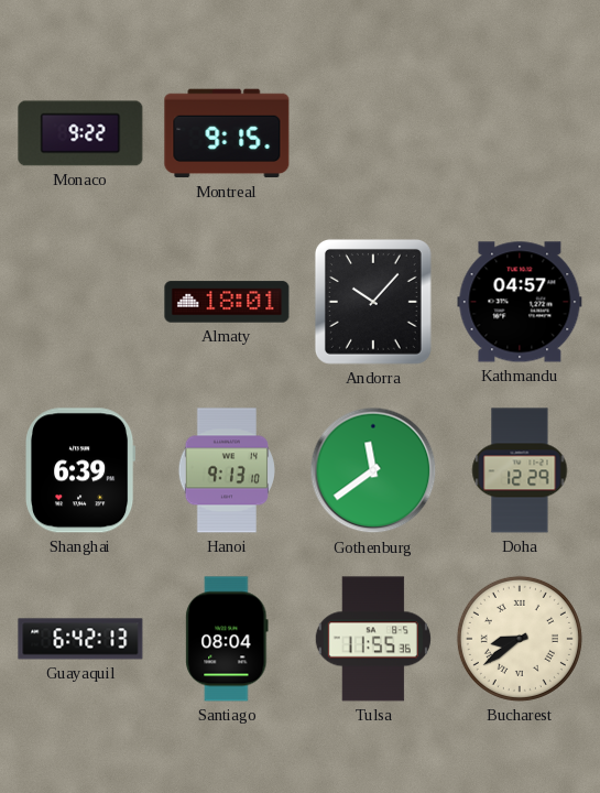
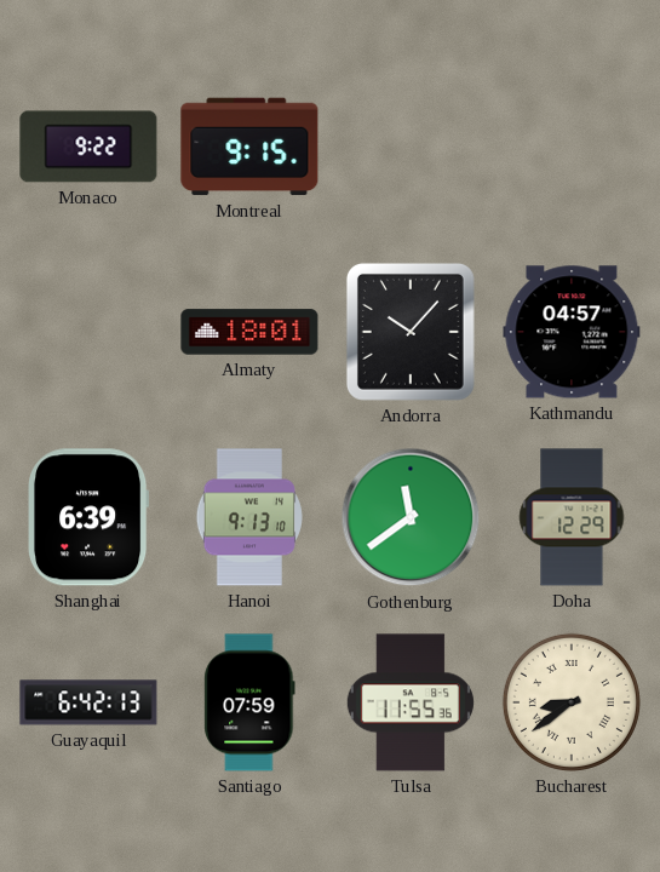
Santiago: 08:04 -> 07:59 (249, 702)
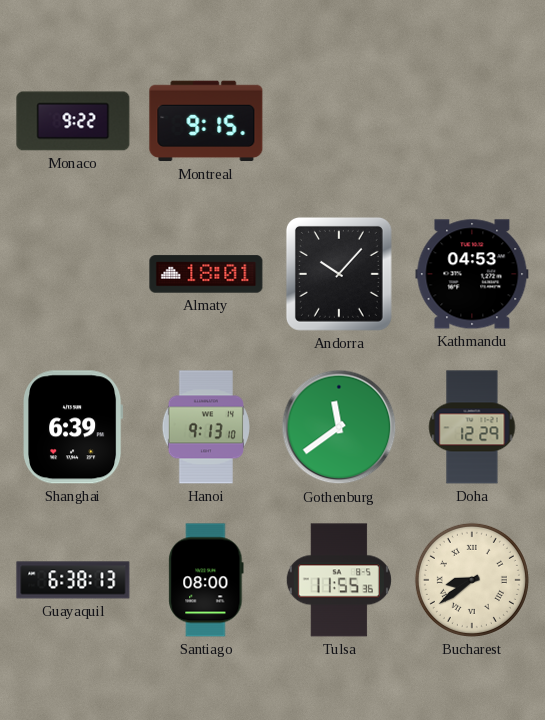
Kathmandu: 04:57 -> 04:53 (472, 274)
Guayaquil: 6:42 -> 6:38 (73, 580)
Santiago: 07:59 -> 08:00 (206, 580)
